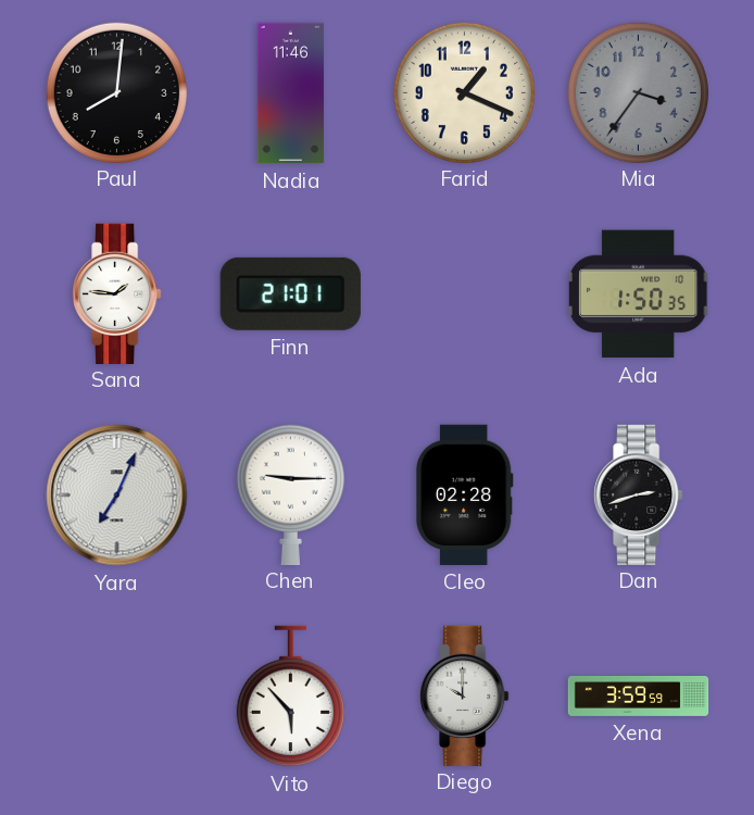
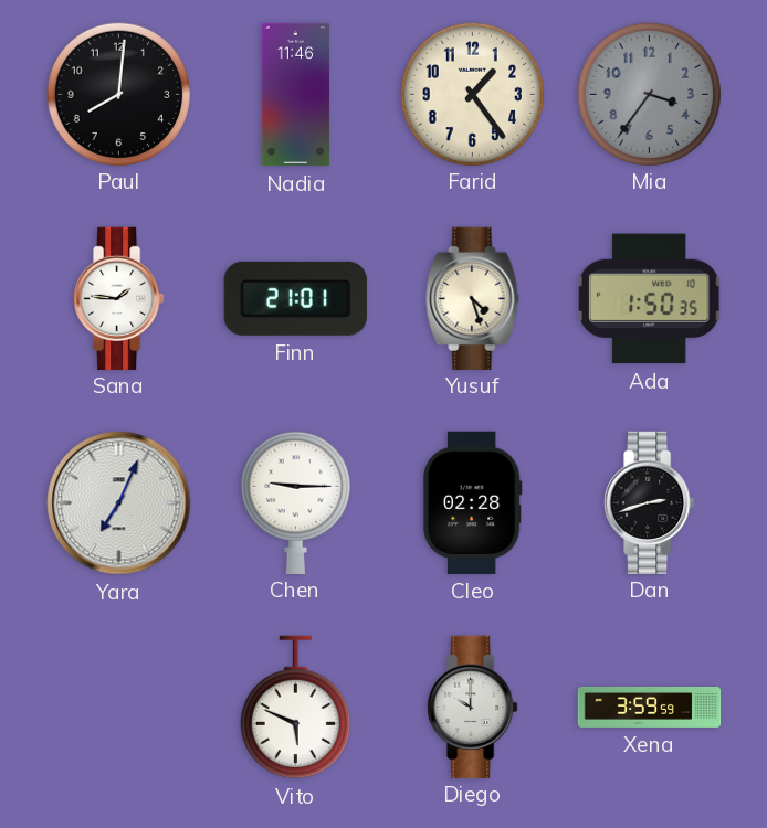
Farid: 1:19 -> 1:24 (472, 94)
Yusuf: none -> 4:27 (473, 298)
Vito: 5:53 -> 5:49 (295, 708)
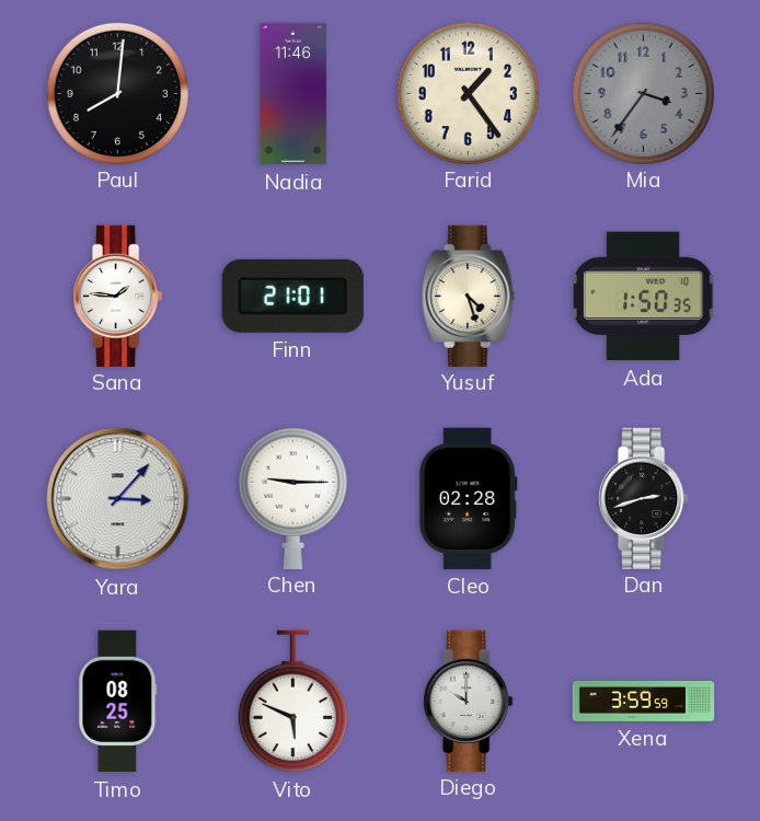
Yara: 7:04 -> 3:07 (118, 499)
Timo: none -> 08:25 (118, 702)
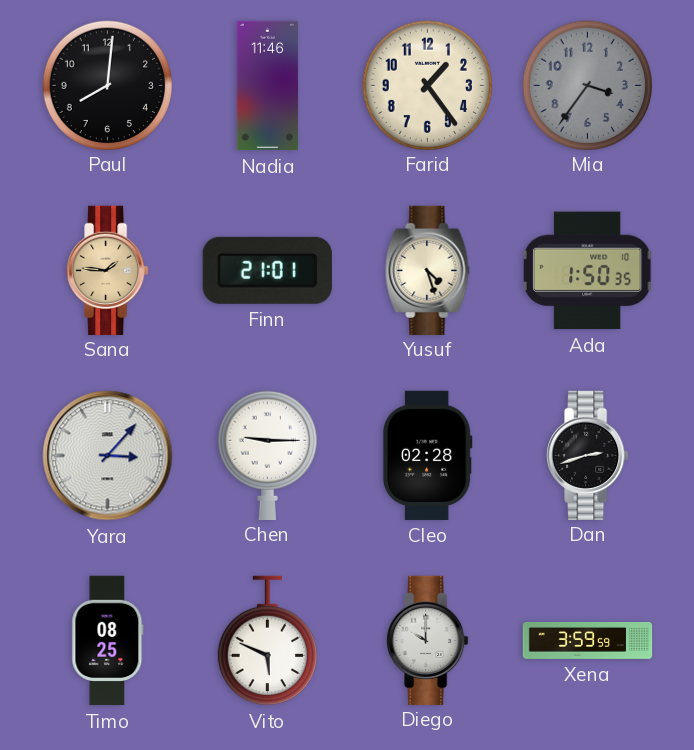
Sana dial: white -> champagne (108, 270)
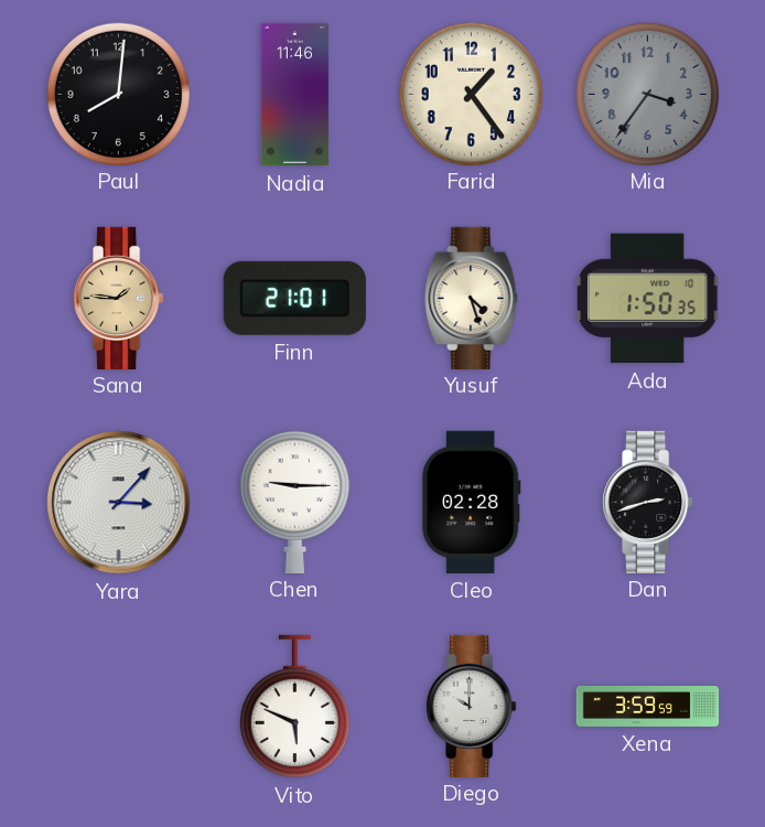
Timo: 08:25 -> none (108, 641)
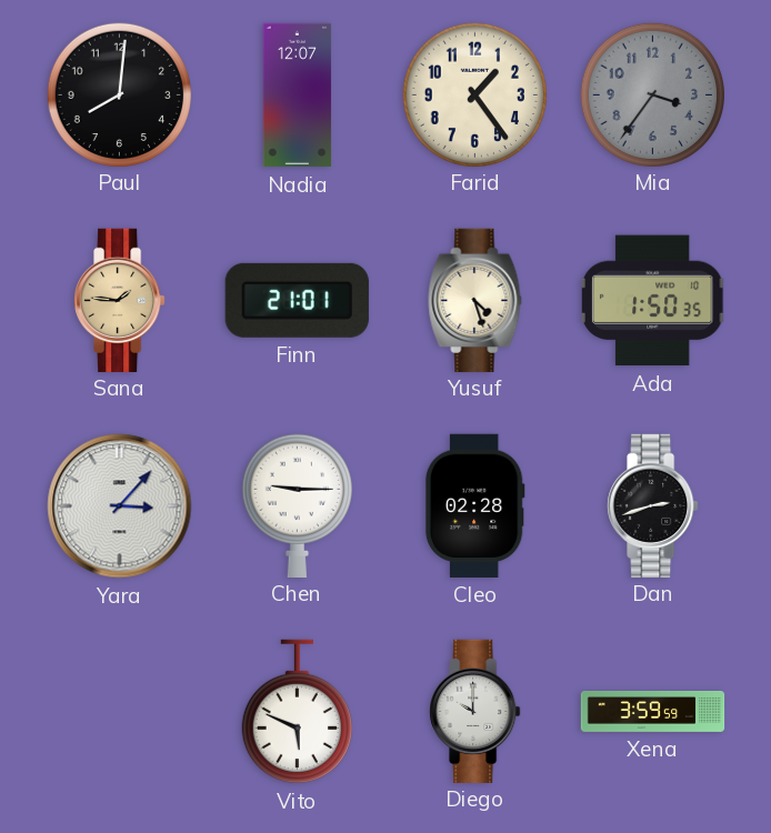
Nadia: 11:46 -> 12:07 (298, 96)
